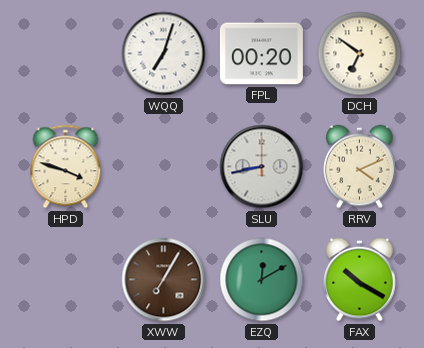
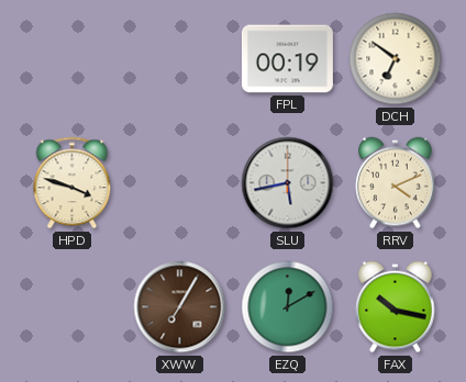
WQQ: 7:03 -> none (164, 54)
FPL: 00:20 -> 00:19 (287, 59)
SLU: 8:43 -> 5:43 (288, 183)
FAX: 10:20 -> 10:17 (396, 307)
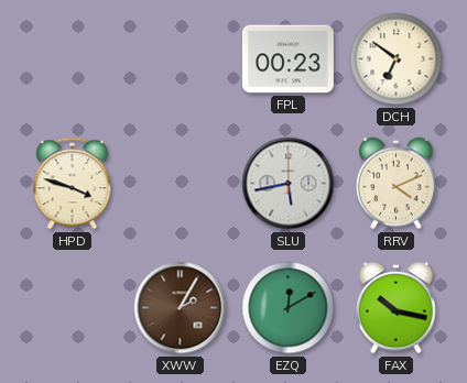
FPL: 00:19 -> 00:23 (287, 59)
XWW: 7:05 -> 2:05 (181, 308)
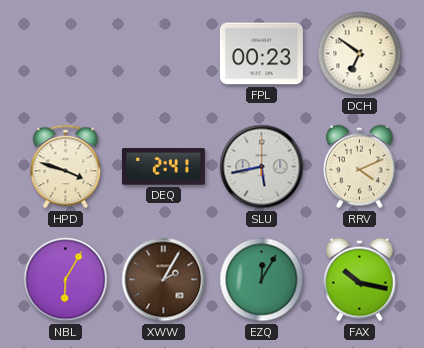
DEQ: none -> 2:41 (163, 167)
NBL: none -> 6:05 (66, 280)
EZQ: 12:10 -> 12:05 (262, 280)
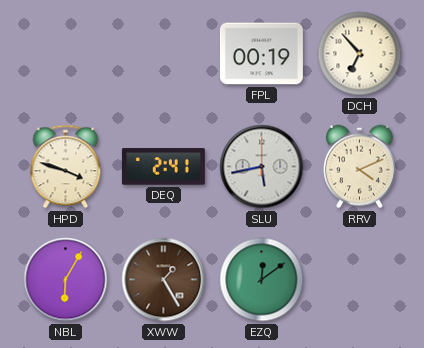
FPL: 00:23 -> 00:19 (261, 54)
DCH: 6:51 -> 6:53 (360, 54)
XWW: 2:05 -> 1:25 (164, 280)
EZQ: 12:05 -> 12:09 (262, 280)
FAX: 10:17 -> none (360, 280)
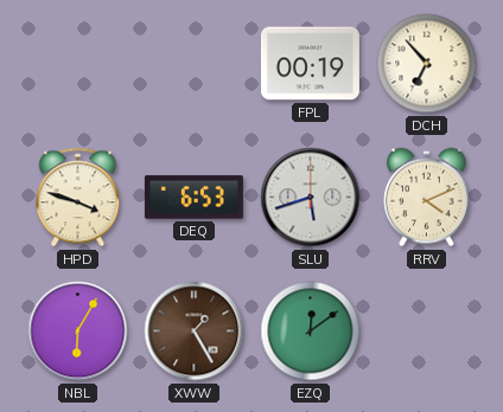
DEQ: 2:41 -> 6:53 (193, 198)
SLU: 5:43 -> 5:42 (311, 198)
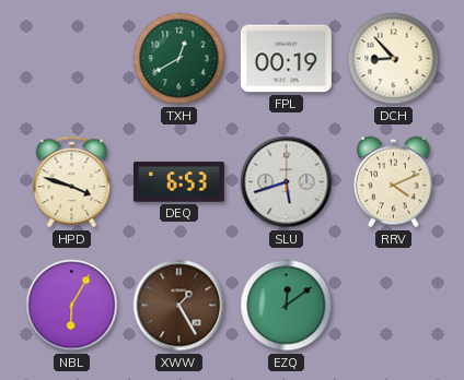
TXH: none -> 12:40 (179, 59)
DCH: 6:53 -> 8:53 (394, 59)
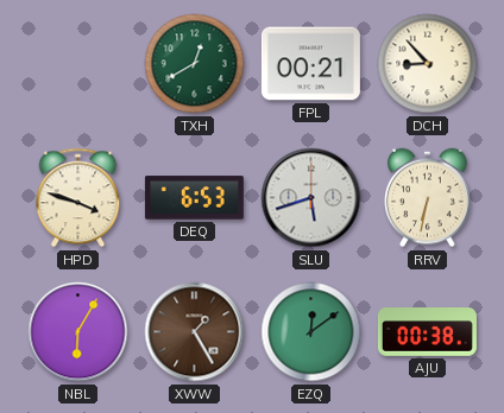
FPL: 00:19 -> 00:21 (310, 64)
RRV: 4:11 -> 6:32 (428, 198)
AJU: none -> 00:38 (427, 332)
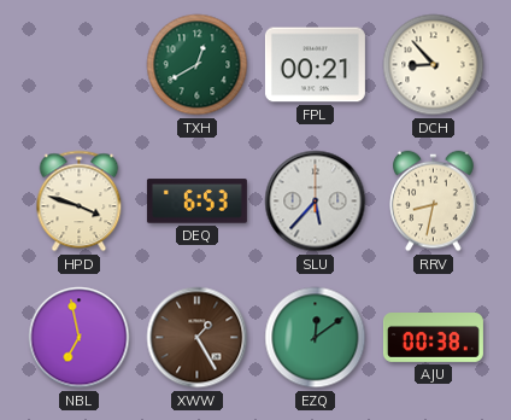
SLU: 5:42 -> 5:37 (316, 202)
RRV: 6:32 -> 8:32 (434, 202)
NBL: 6:05 -> 6:58 (80, 338)
